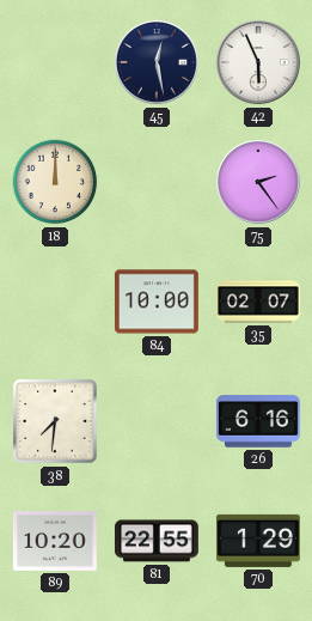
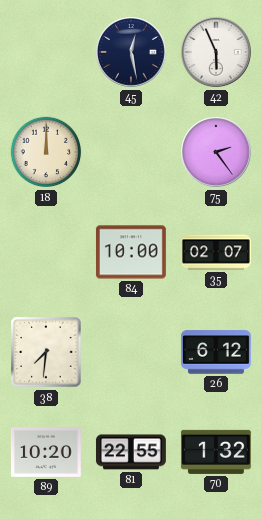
26: 6:16 -> 6:12 (216, 352)
70: 1:29 -> 1:32 (216, 452)
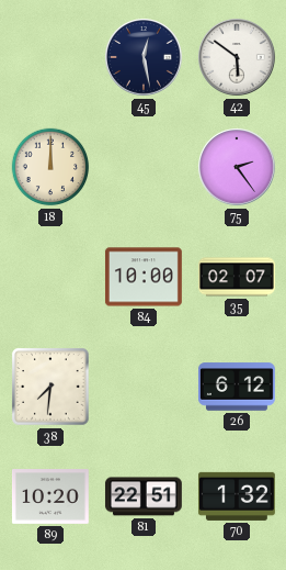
42: 5:56 -> 5:51 (237, 57)
81: 22:55 -> 22:51 (144, 496)
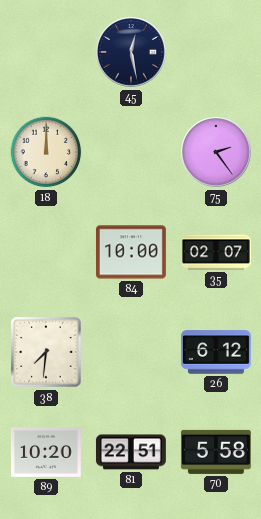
42: 5:51 -> none (237, 57)
70: 1:32 -> 5:58 (216, 452)
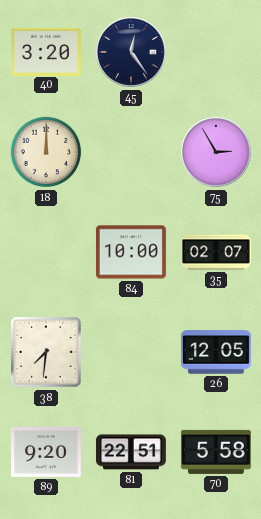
40: none -> 3:20 (46, 51)
45: 12:28 -> 12:24 (131, 52)
75: 2:24 -> 2:55 (216, 152)
26: 6:12 -> 12:05 (216, 352)
89: 10:20 -> 9:20 (46, 453)
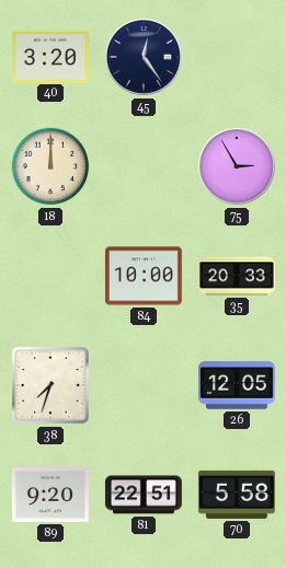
35: 02:07 -> 20:33 (237, 276)
38: 7:31 -> 7:33 (50, 385)
